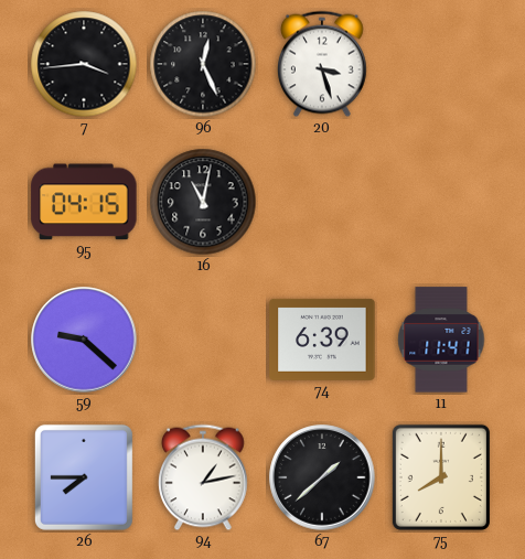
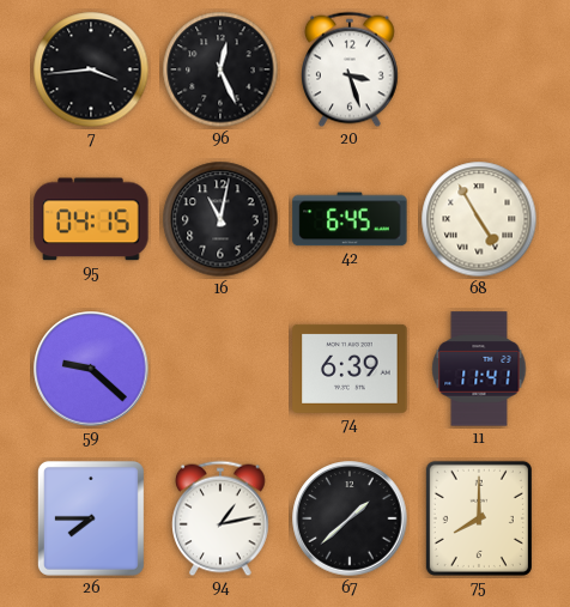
42: none -> 6:45 (350, 219)
68: none -> 4:55 (479, 219)
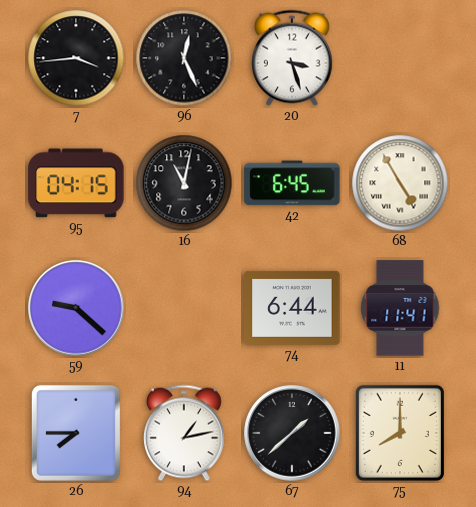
74: 6:39 -> 6:44 (292, 308)
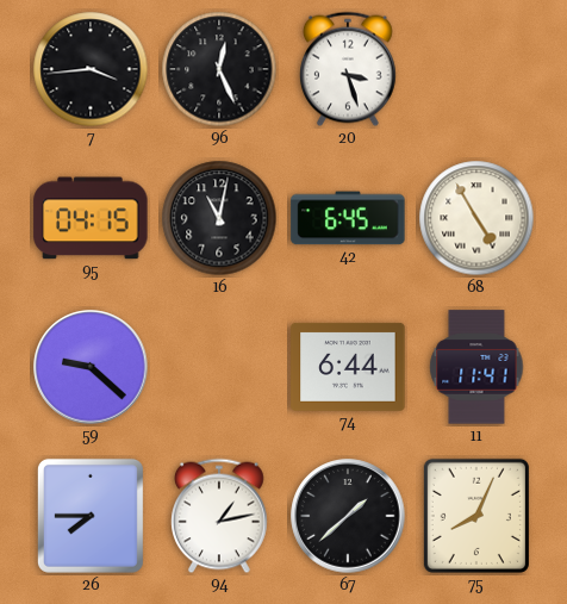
75: 8:00 -> 8:04 (476, 516)
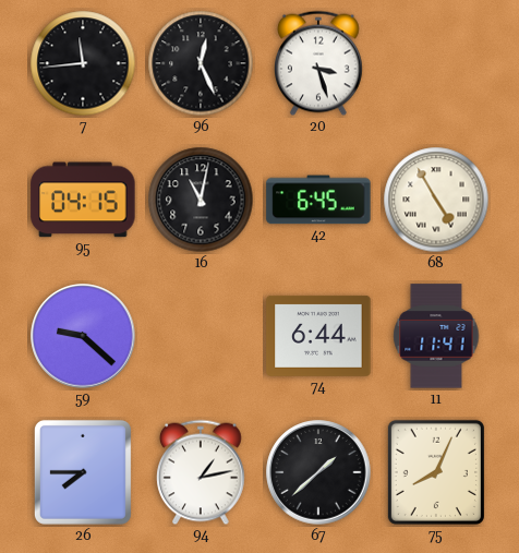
7: 3:44 -> 11:44 (83, 63)
